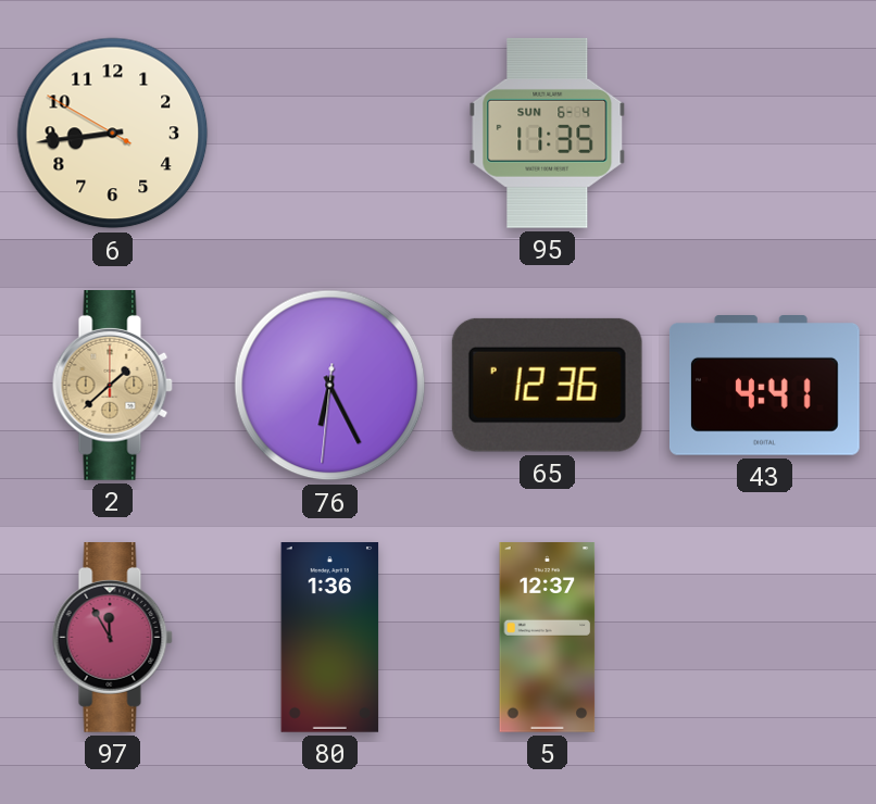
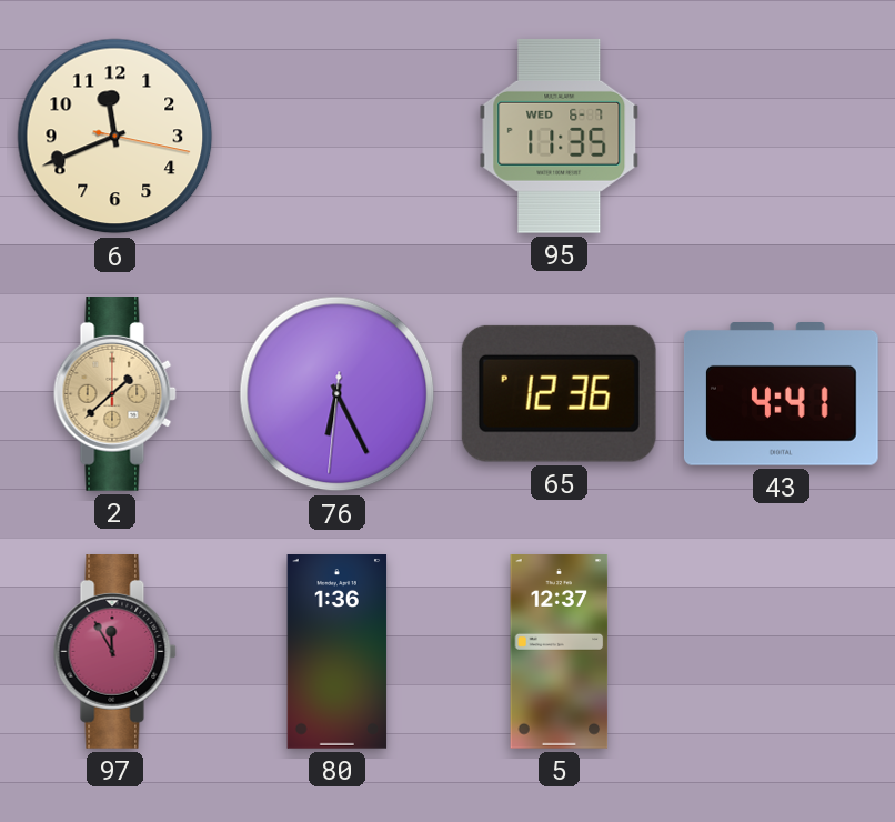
6: 8:43 -> 11:41 (115, 137)
95 date: SUN 6-4 -> WED 6-7 (560, 136)
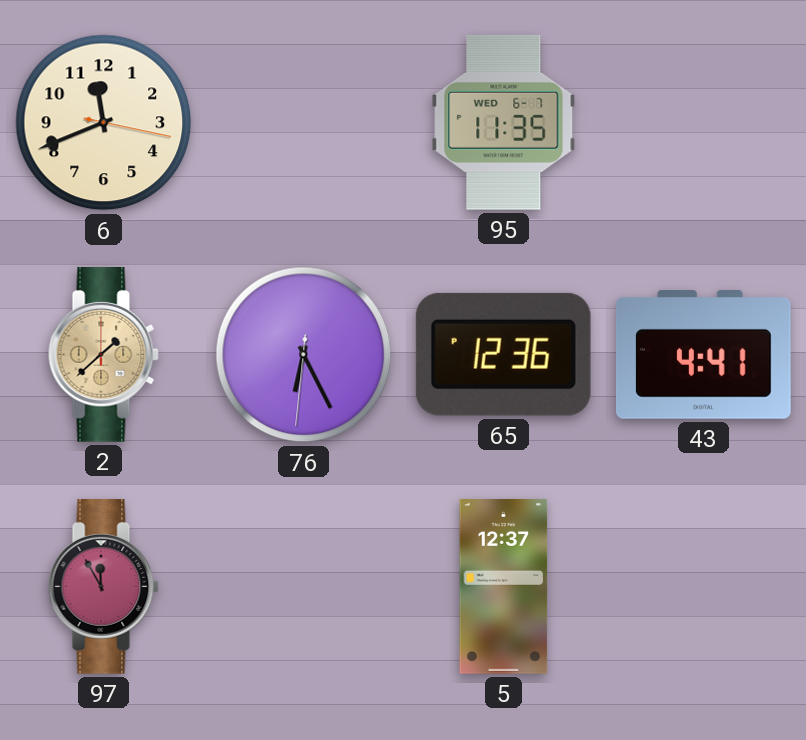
80: 1:36 -> none (338, 652)
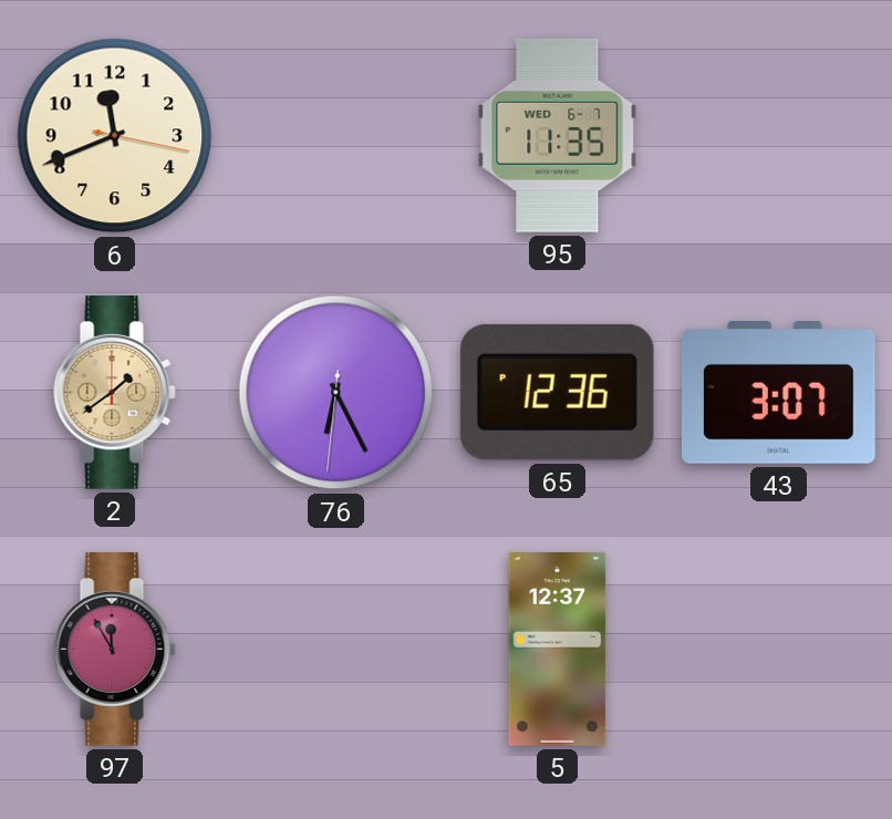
2: 1:38 -> 1:39 (114, 393)
43: 4:41 -> 3:07 (778, 393)
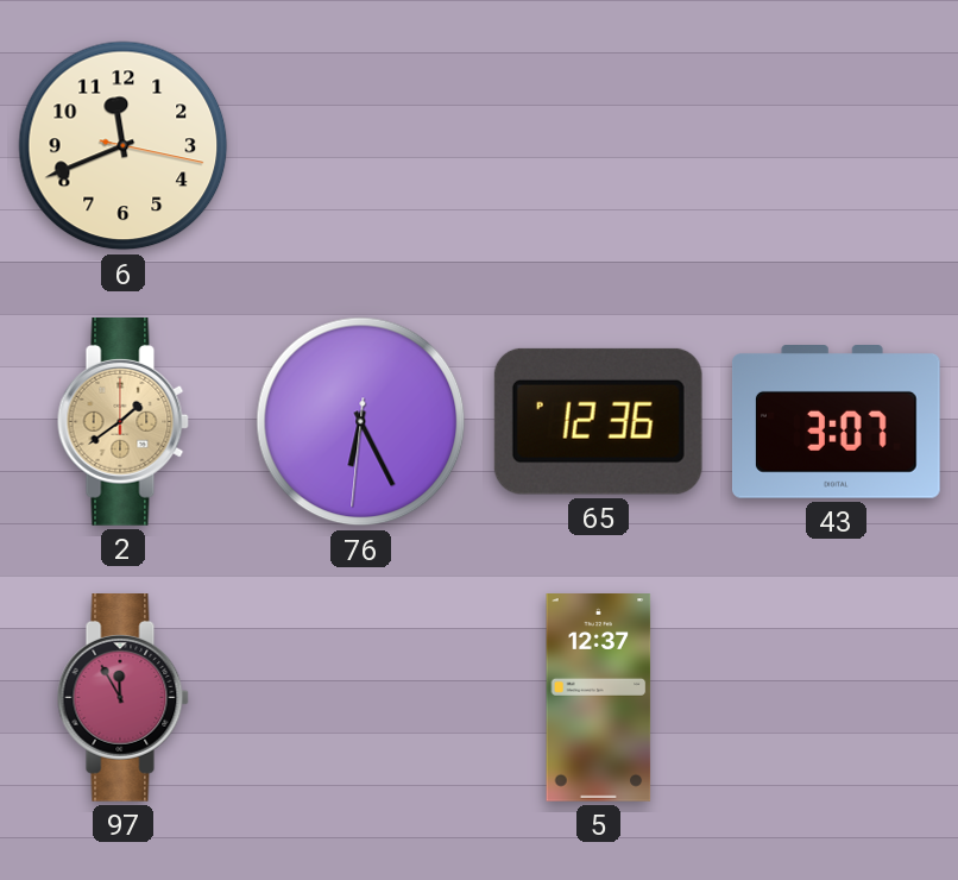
95: 11:35 -> none (558, 135)
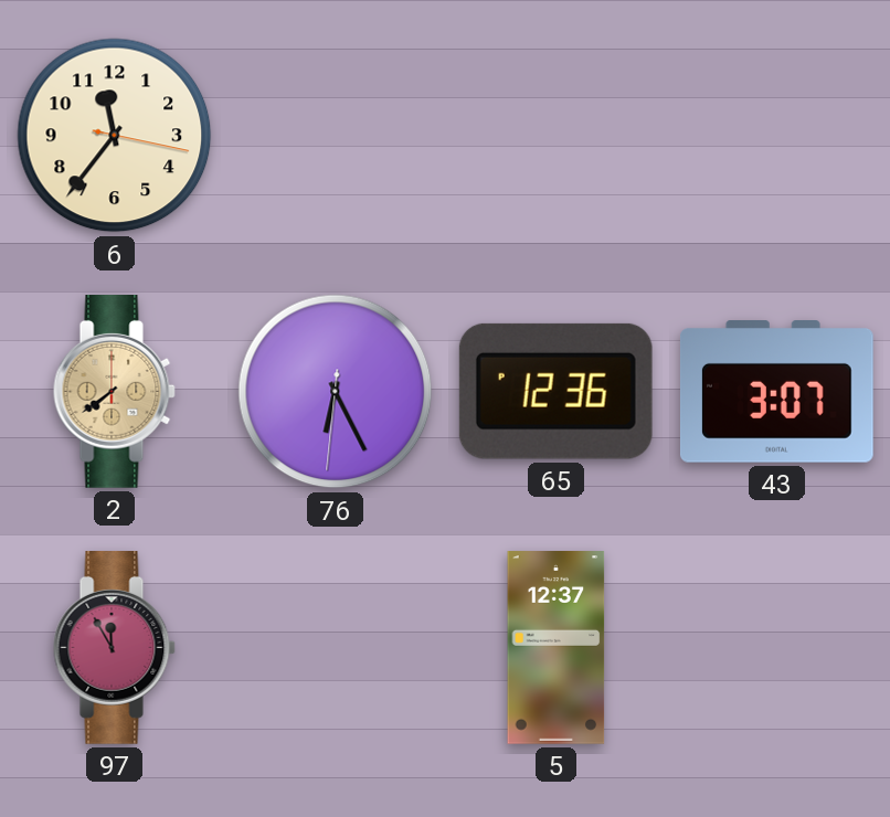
6: 11:41 -> 11:36 (115, 136)
2: 1:39 -> 7:39 (114, 392)
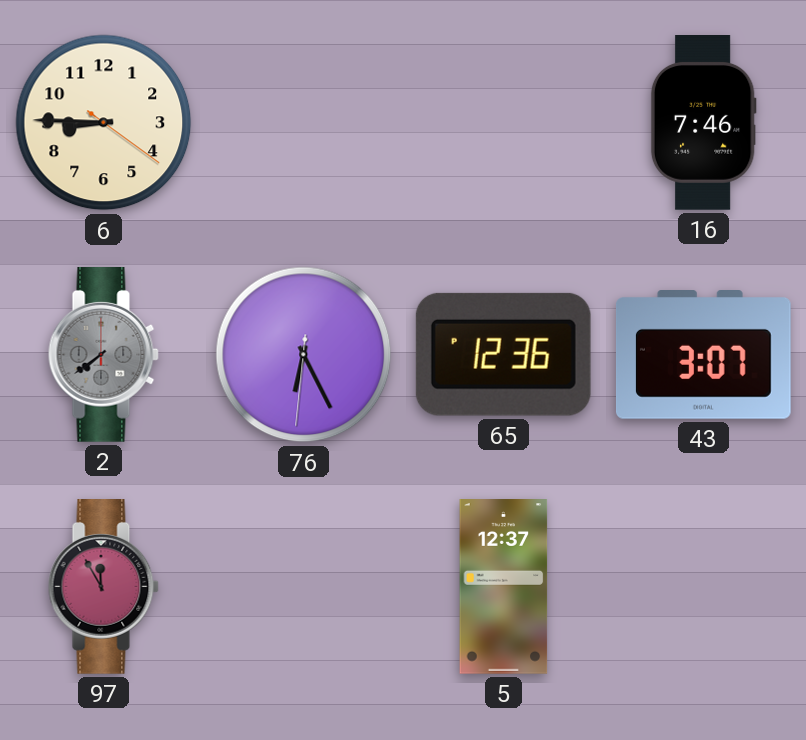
6: 11:36 -> 8:45 (104, 123)
16: none -> 7:46 (703, 123)
2 dial: champagne -> grey (103, 355)
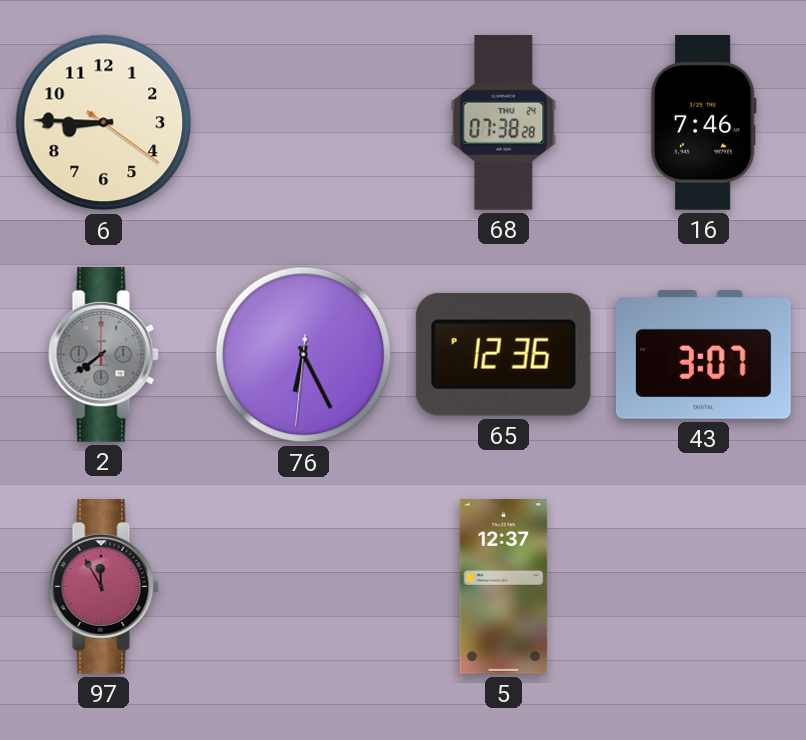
68: none -> 07:38 (504, 123)
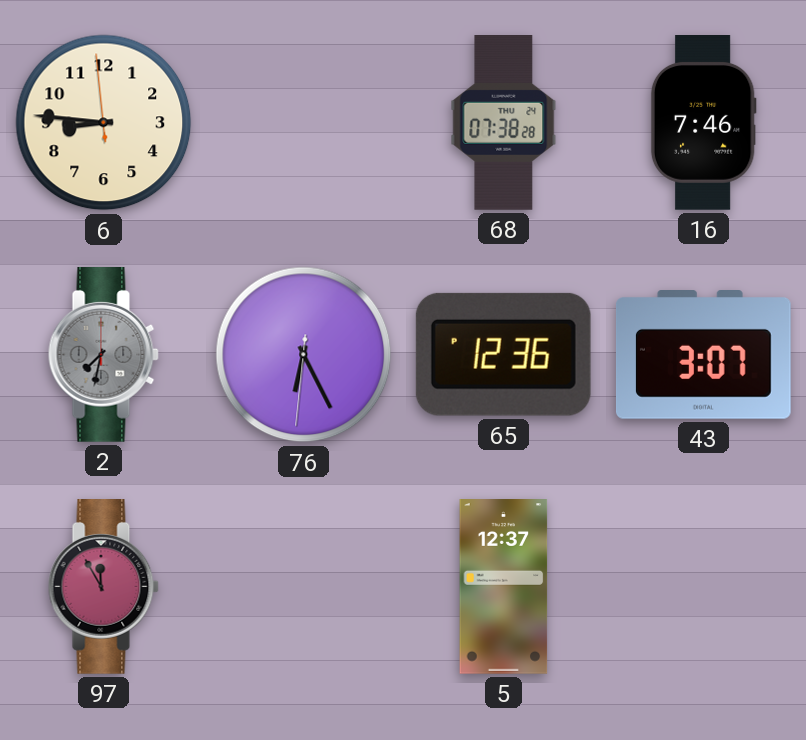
6: 8:45:21 -> 8:45:59 (104, 123)
2: 7:39 -> 7:32 (103, 355)
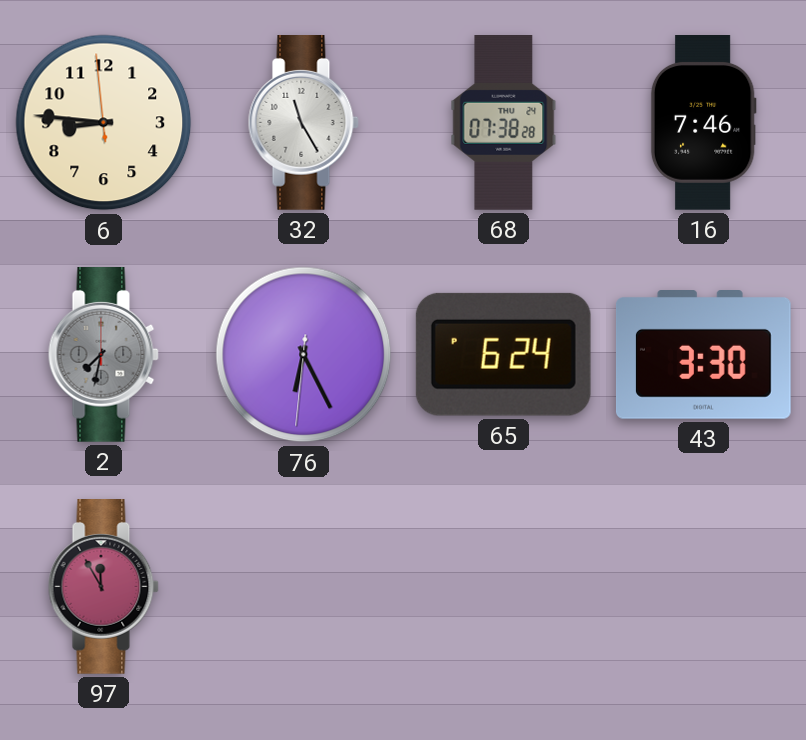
32: none -> 11:25 (303, 123)
65: 12:36 -> 6:24 (503, 354)
43: 3:07 -> 3:30 (703, 355)
5: 12:37 -> none (504, 587)
